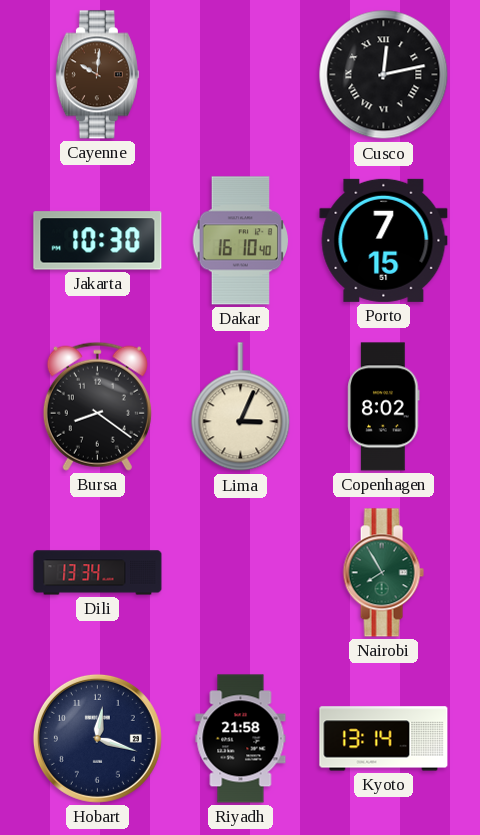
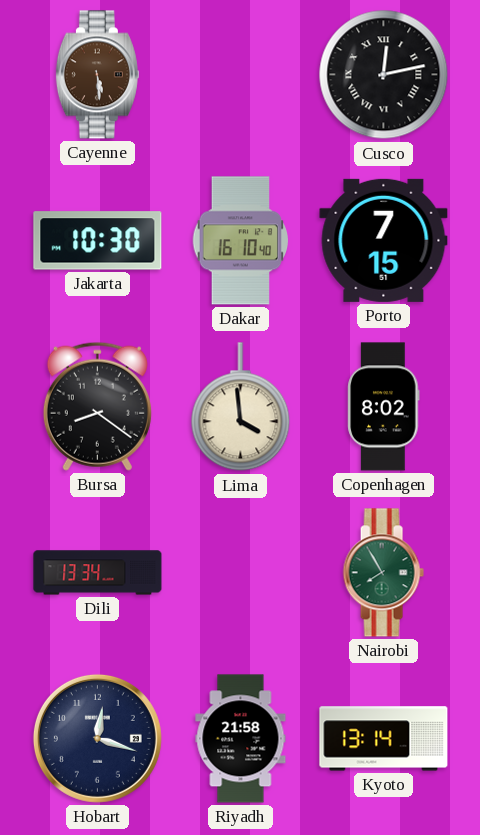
Cayenne: 10:01 -> 5:29 (97, 75)
Lima: 3:04 -> 3:59 (241, 407)
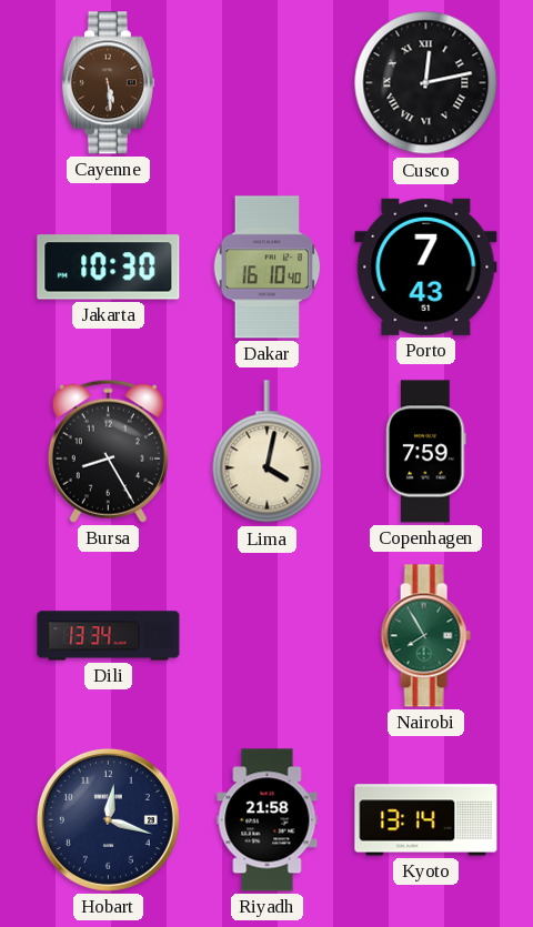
Porto: 7:15 -> 7:43 (426, 266)
Bursa: 8:21 -> 8:25 (108, 451)
Lima: 3:59 -> 4:02 (268, 452)
Copenhagen: 8:02 -> 7:59 (426, 452)
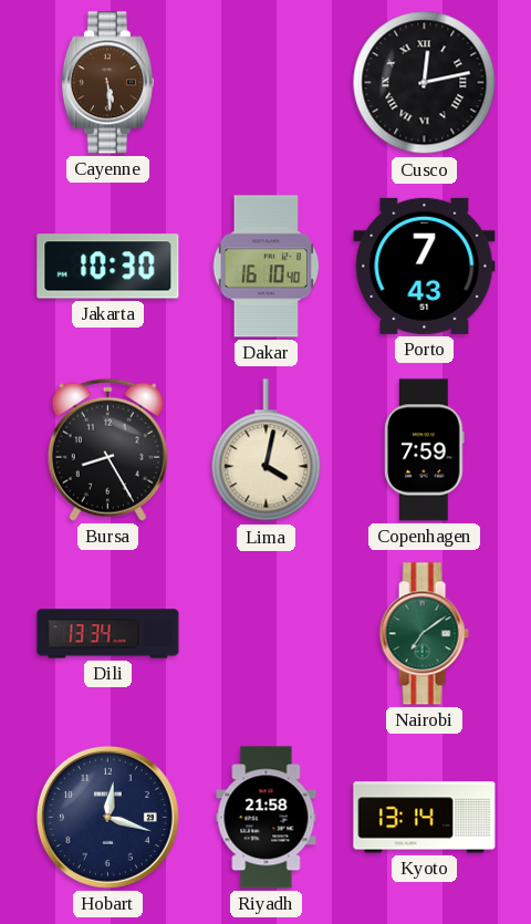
Nairobi: 7:55 -> 7:09 (424, 634)
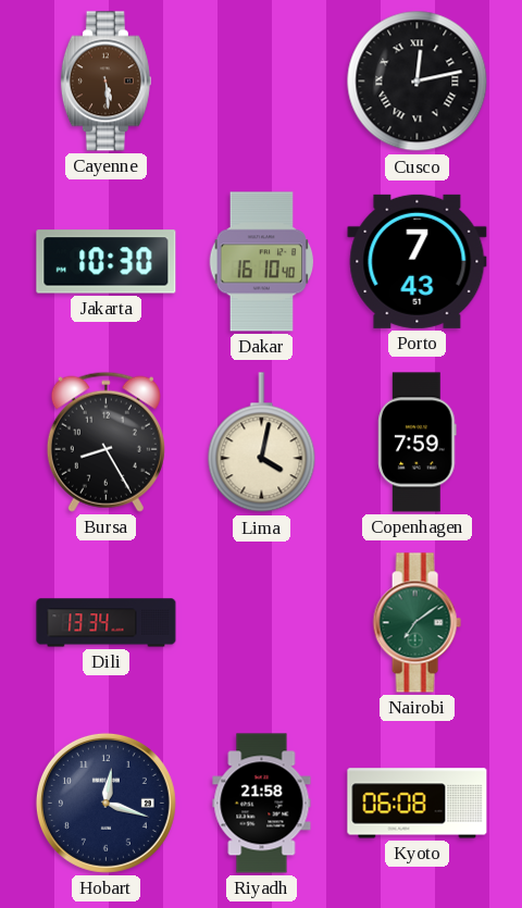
Kyoto: 13:14 -> 06:08 (418, 804)
